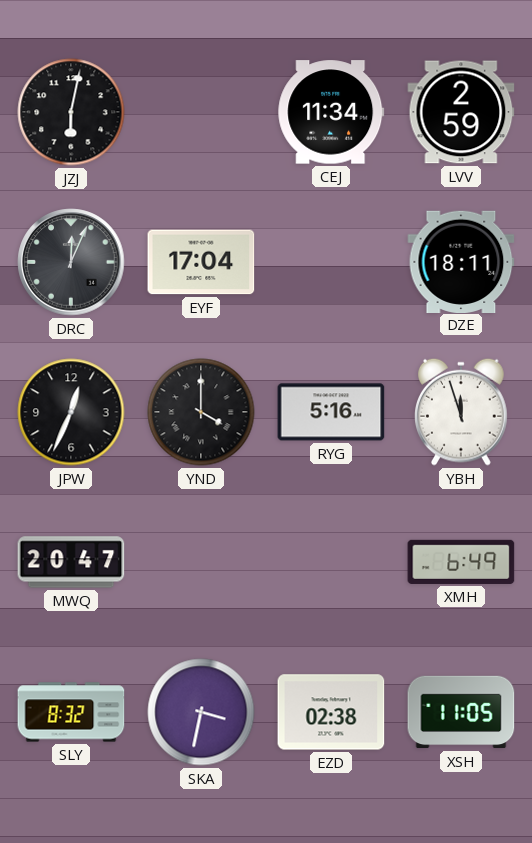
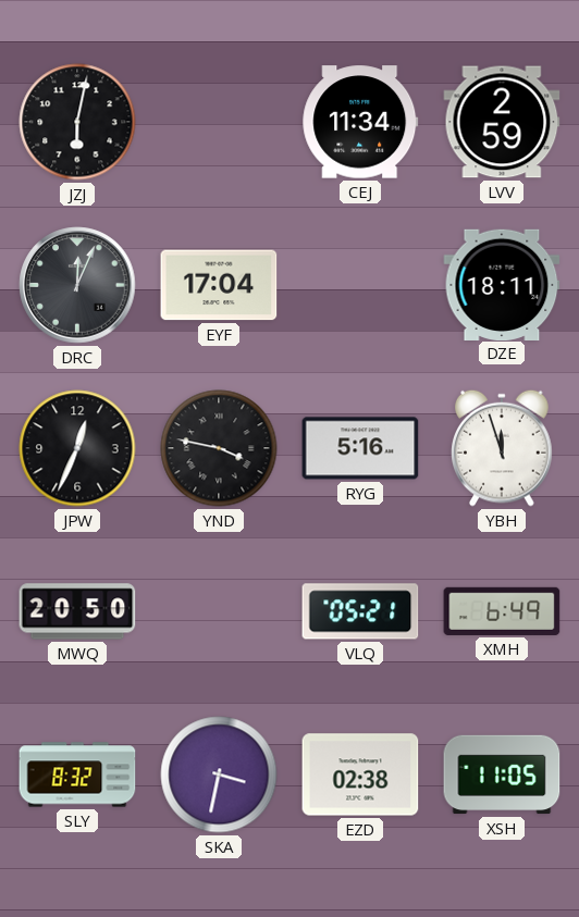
YND: 4:00 -> 3:47 (219, 448)
MWQ: 20:47 -> 20:50 (77, 611)
VLQ: none -> 05:21 (360, 611)
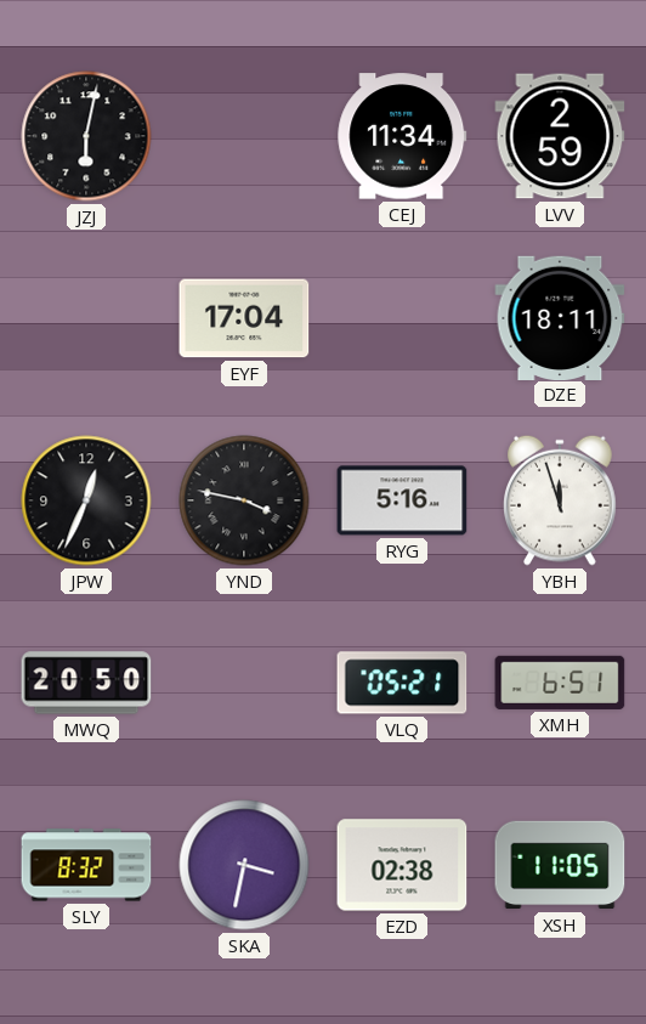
DRC: 12:04 -> none (77, 285)
XMH: 6:49 -> 6:51 (560, 683)
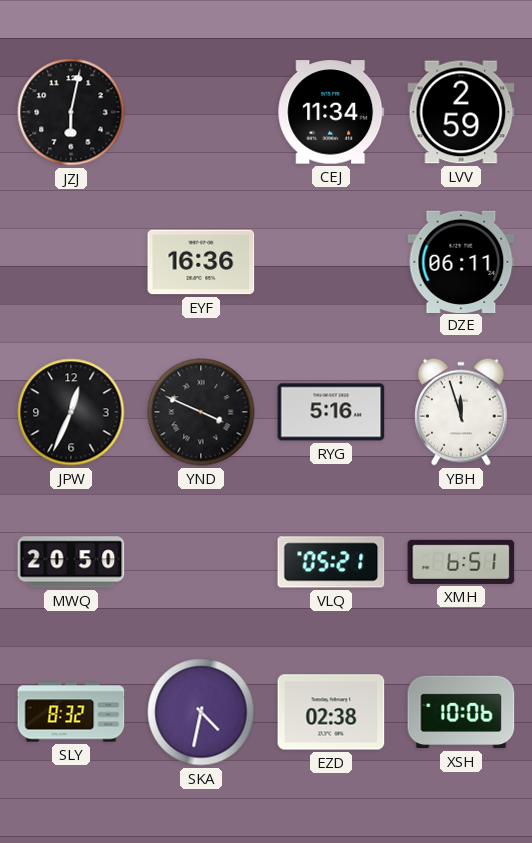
EYF: 17:04 -> 16:36 (201, 262)
DZE: 18:11 -> 06:11 (461, 261)
YND: 3:47 -> 3:49 (201, 412)
SKA: 3:32 -> 4:32 (201, 712)
XSH: 11:05 -> 10:06 (461, 712)
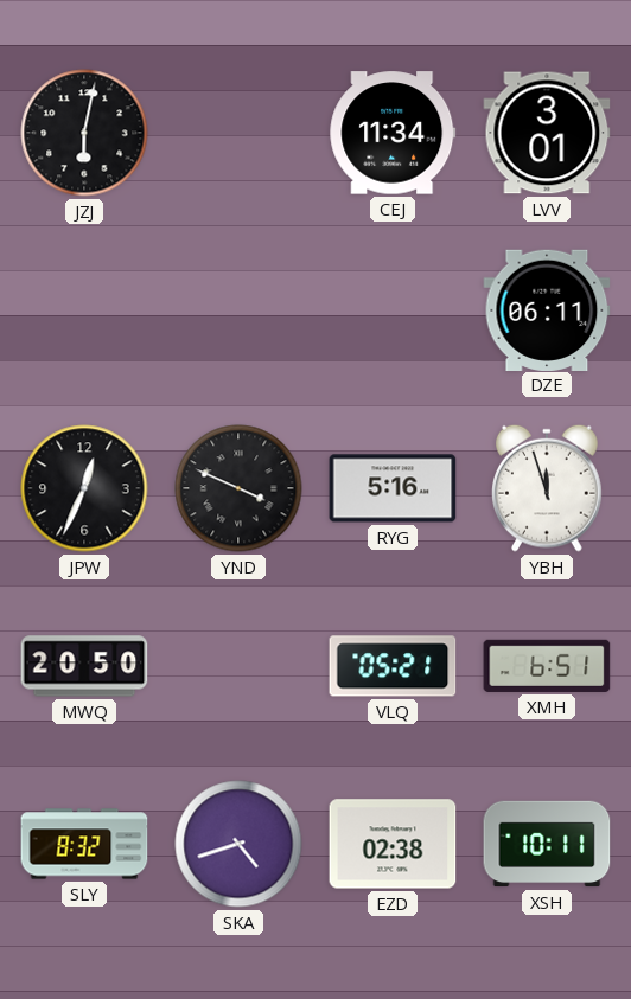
LVV: 2:59 -> 3:01 (547, 133)
EYF: 16:36 -> none (201, 262)
SKA: 4:32 -> 4:42 (238, 844)
XSH: 10:06 -> 10:11 (547, 844)
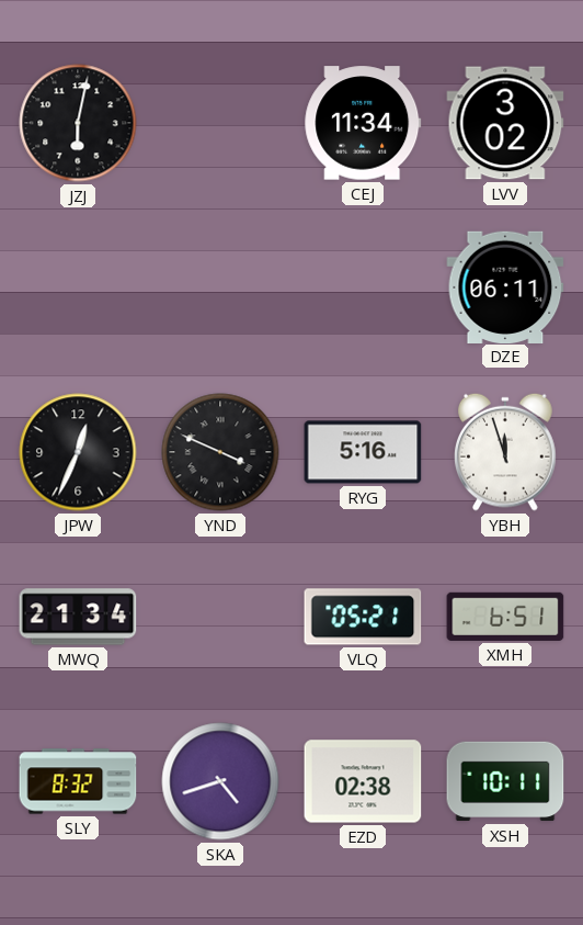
LVV: 3:01 -> 3:02 (505, 123)
MWQ: 20:50 -> 21:34 (78, 617)
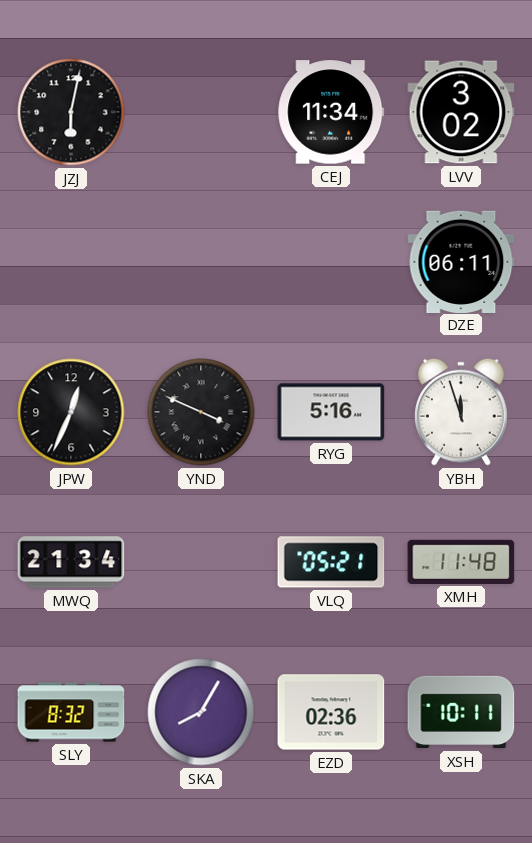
XMH: 6:51 -> 11:48 (461, 562)
SKA: 4:42 -> 8:05 (201, 712)
EZD: 02:38 -> 02:36 (331, 712)
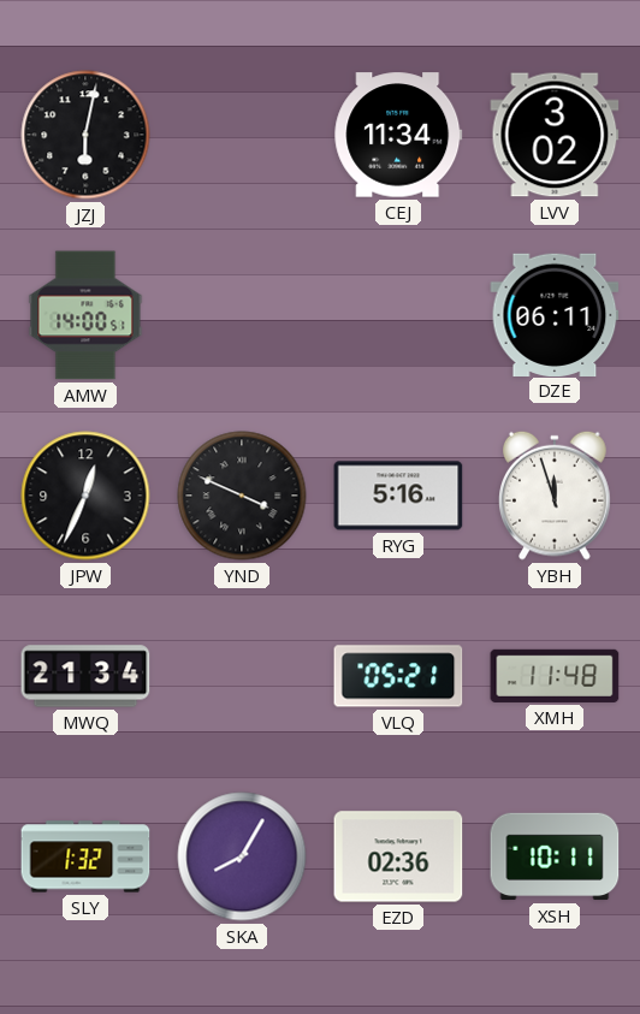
AMW: none -> 14:00 (85, 315)
SLY: 8:32 -> 1:32 (85, 856)
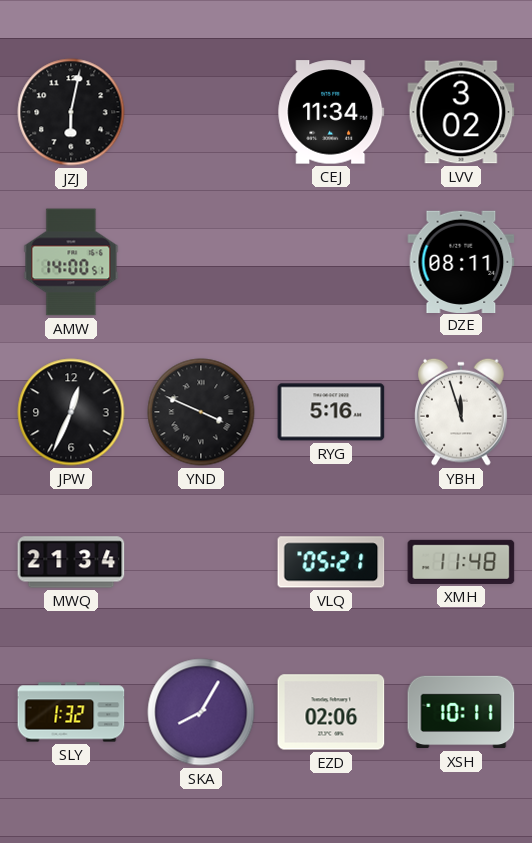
DZE: 06:11 -> 08:11 (461, 261)
EZD: 02:36 -> 02:06 (331, 712)
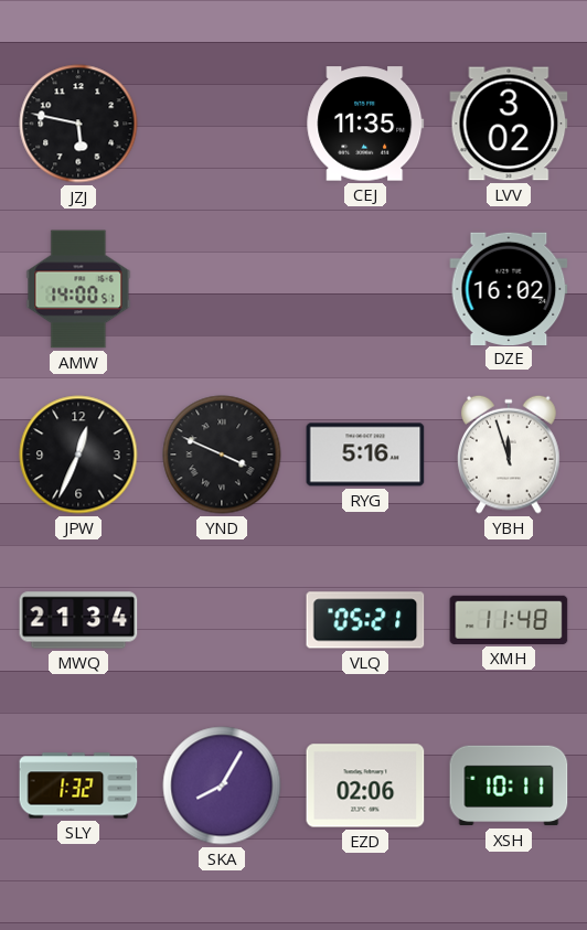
JZJ: 6:02 -> 5:47 (78, 124)
CEJ: 11:34 -> 11:35 (365, 124)
DZE: 08:11 -> 16:02 (509, 288)
